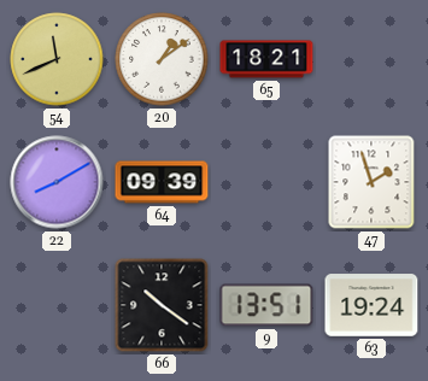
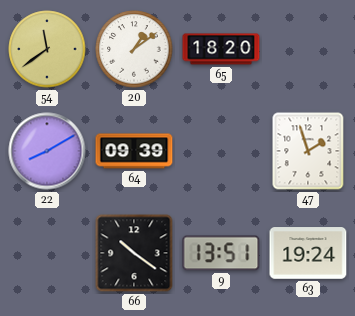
54: 11:41 -> 11:39 (47, 49)
65: 18:21 -> 18:20 (221, 49)
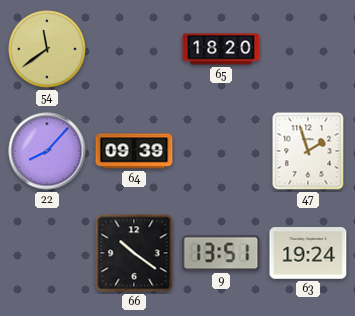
20: 1:09 -> none (134, 49)
22: 8:10 -> 8:07 (47, 151)
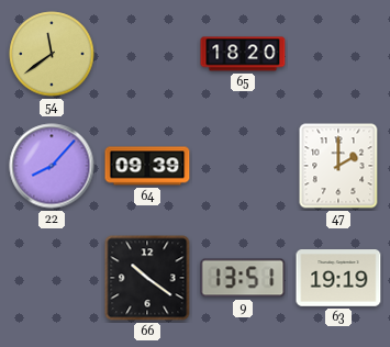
47: 1:57 -> 2:00 (338, 166)
63: 19:24 -> 19:19 (338, 278)
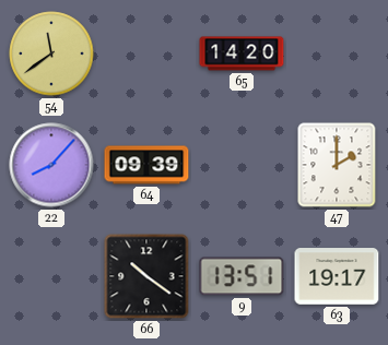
65: 18:20 -> 14:20 (242, 53)
63: 19:19 -> 19:17 (337, 276)
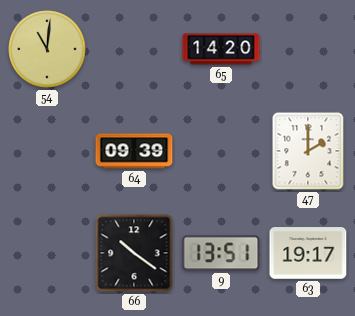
54: 11:39 -> 11:01 (47, 49)
22: 8:07 -> none (51, 165)
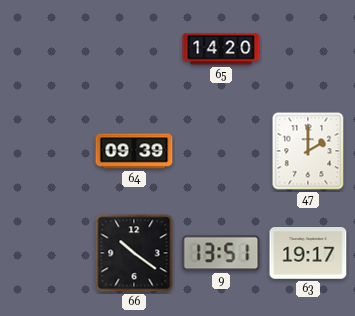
54: 11:01 -> none (47, 49)
